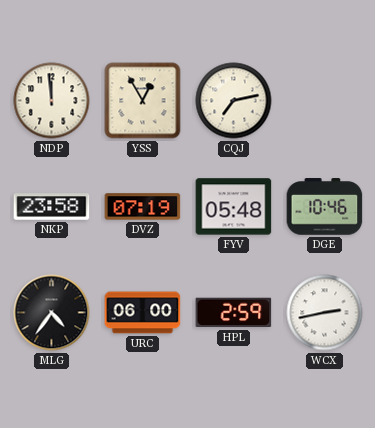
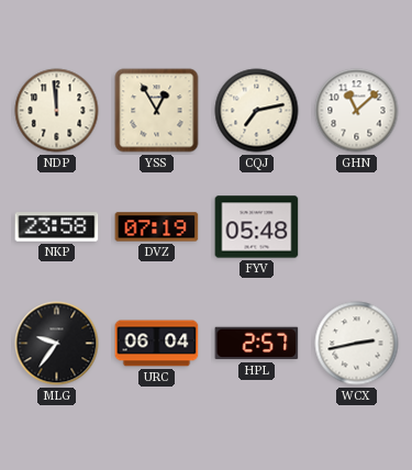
GHN: none -> 11:08 (357, 111)
DGE: 10:46 -> none (325, 207)
MLG: 4:36 -> 9:36 (57, 344)
URC: 06:00 -> 06:04 (157, 344)
HPL: 2:59 -> 2:57 (257, 344)
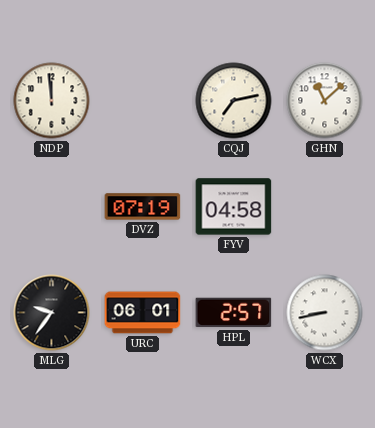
YSS: 12:55 -> none (157, 111)
NKP: 23:58 -> none (57, 227)
FYV: 05:48 -> 04:58 (234, 207)
URC: 06:04 -> 06:01 (143, 313)
WCX: 2:43 -> 8:43 (325, 313)
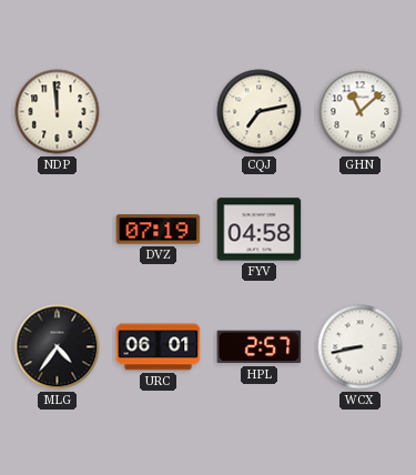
MLG: 9:36 -> 4:36 (58, 347)
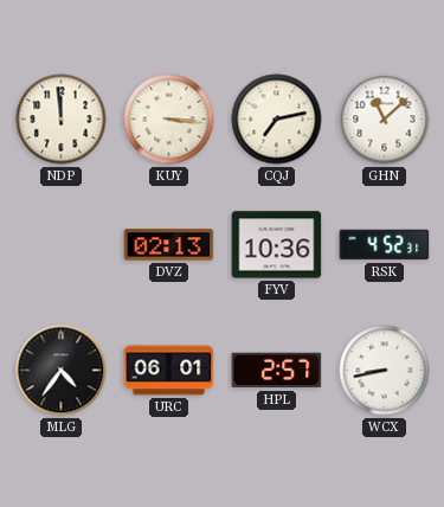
KUY: none -> 3:16 (169, 120)
DVZ: 07:19 -> 02:13 (169, 245)
FYV: 04:58 -> 10:36 (277, 245)
RSK: none -> 4:52 (385, 245)
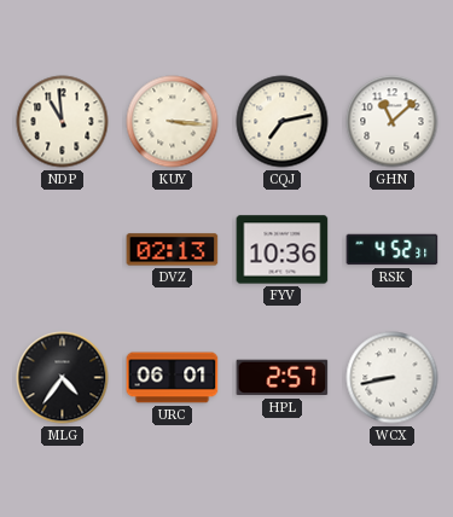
NDP: 11:59 -> 10:59 (63, 122)
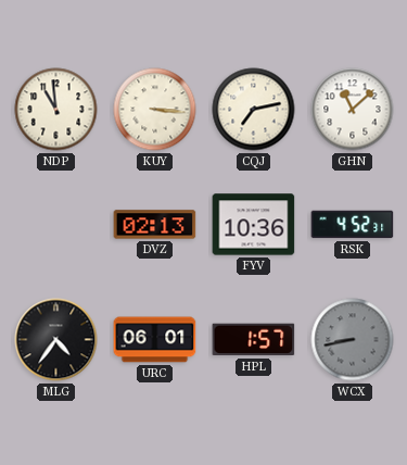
HPL: 2:57 -> 1:57 (254, 340)
WCX dial: white -> grey (353, 340)
